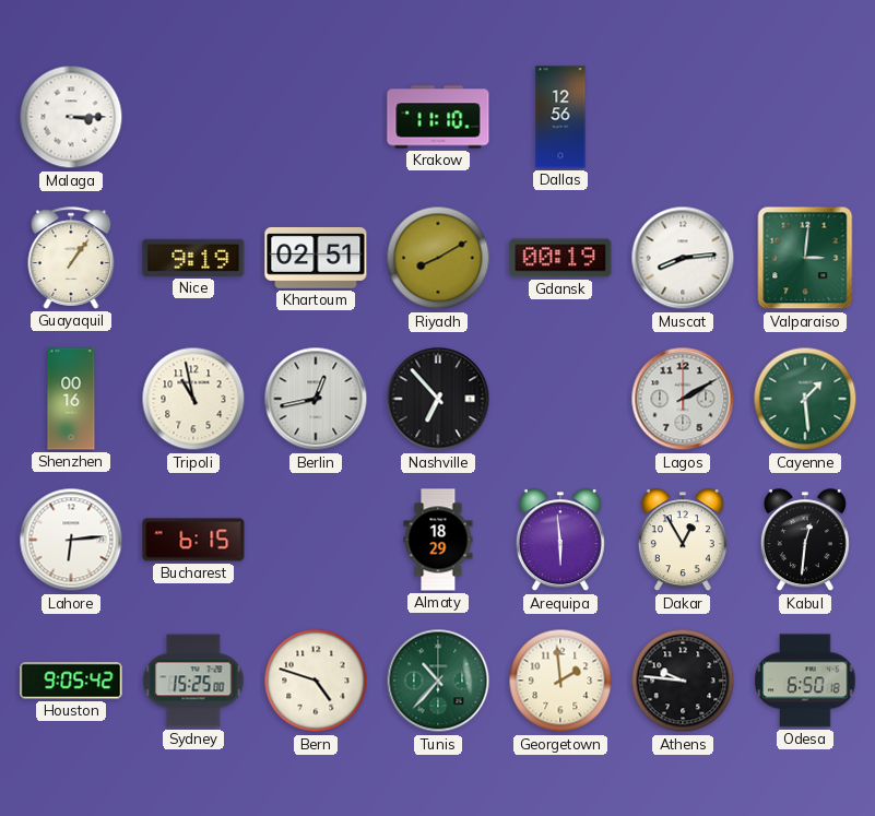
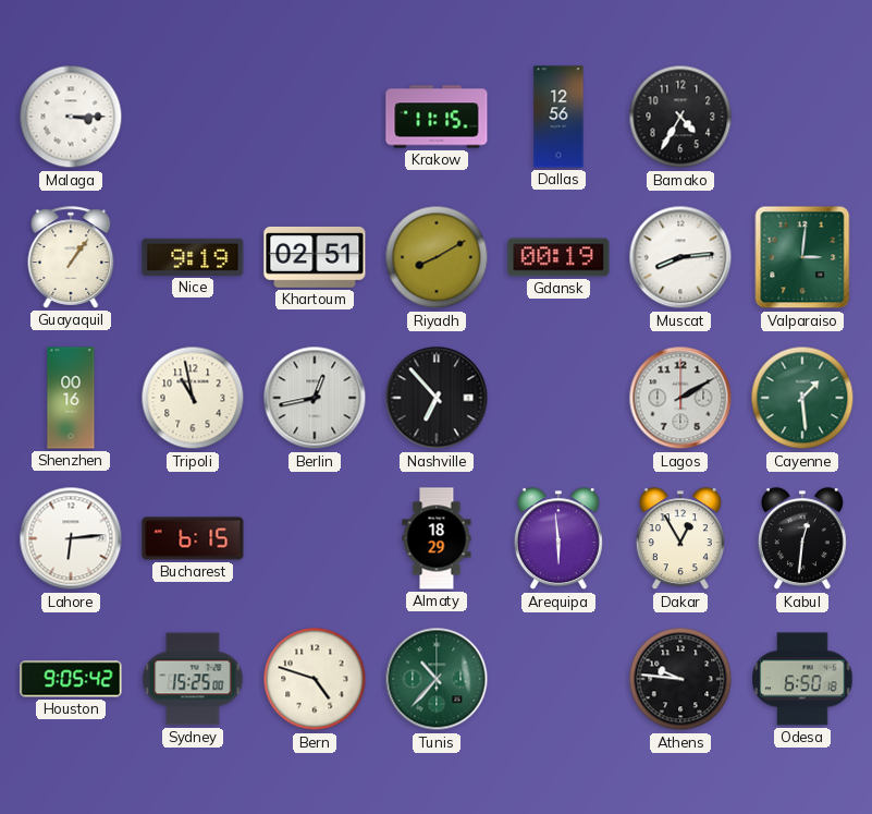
Krakow: 11:10 -> 11:15 (437, 117)
Bamako: none -> 4:35 (680, 117)
Georgetown: 1:59 -> none (560, 681)
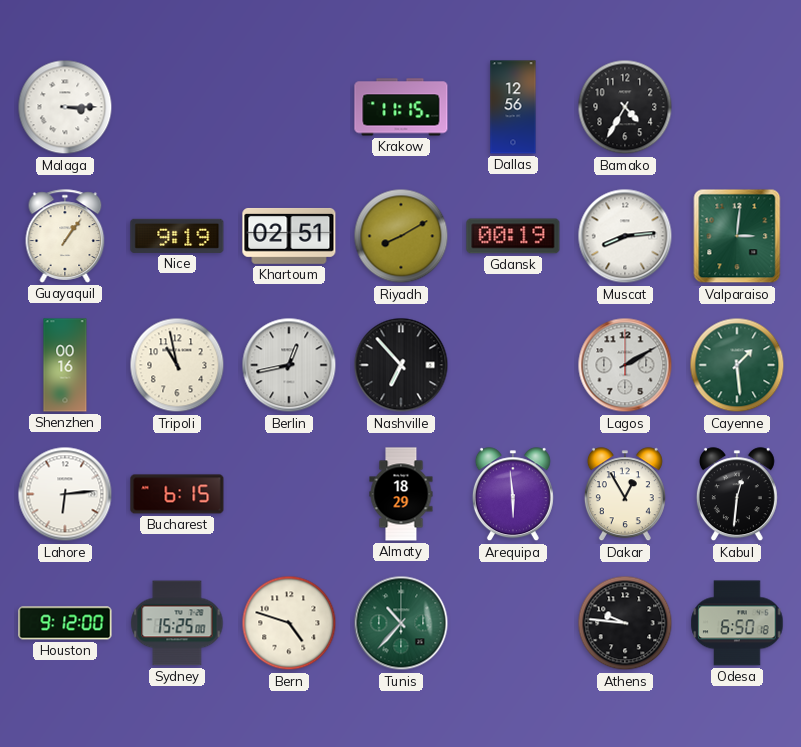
Houston: 9:05 -> 9:12 (65, 623)
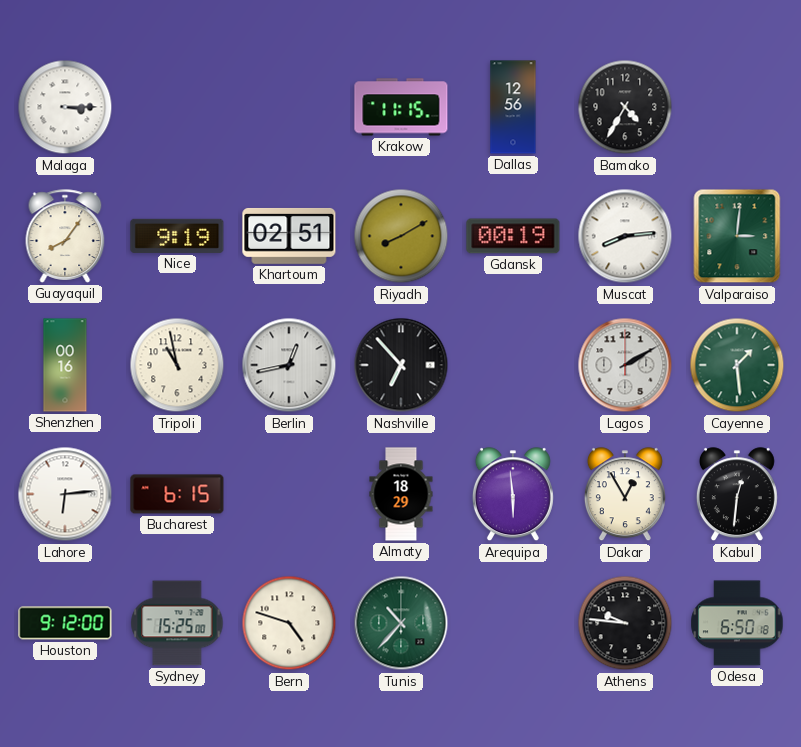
Guayaquil: 1:06 -> 8:06 (65, 236)
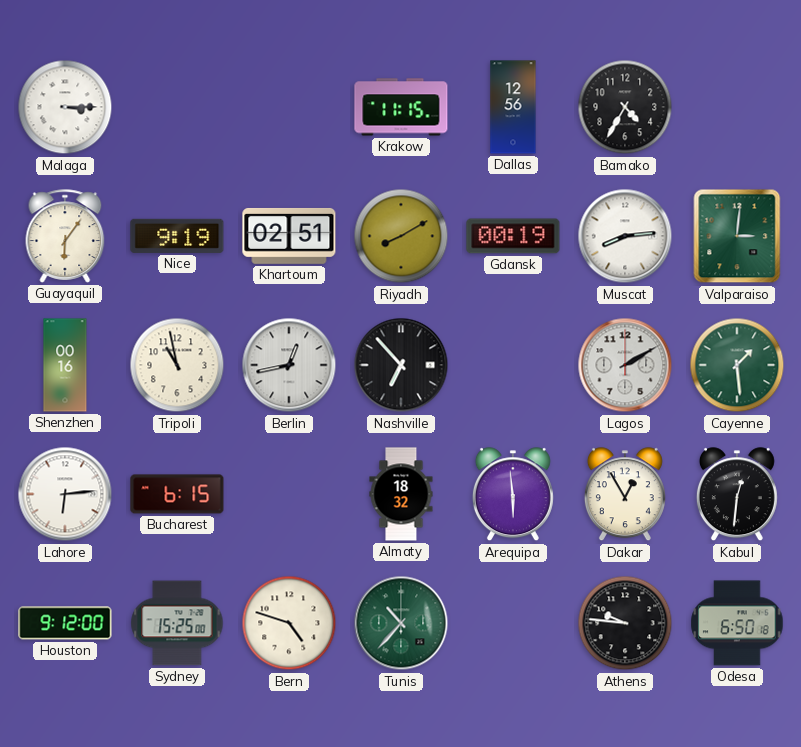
Guayaquil: 8:06 -> 6:06 (65, 236)
Almaty: 18:29 -> 18:32 (401, 494)
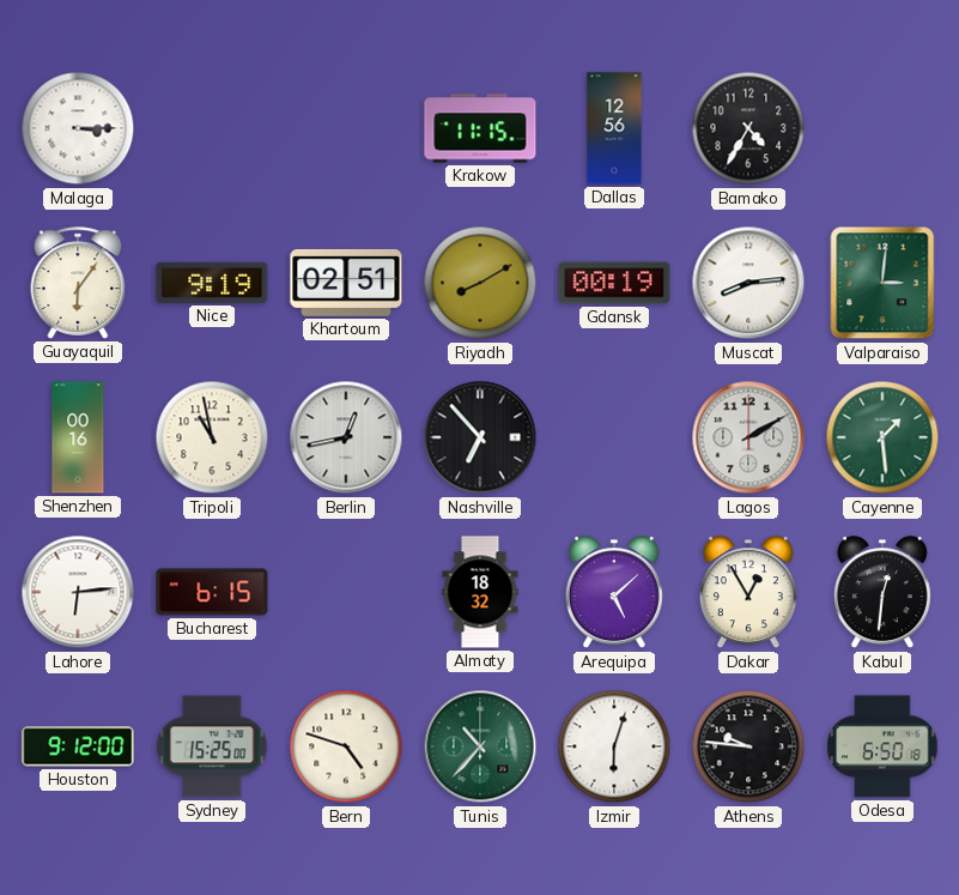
Arequipa: 5:59 -> 5:08 (614, 593)
Izmir: none -> 6:03 (614, 746)
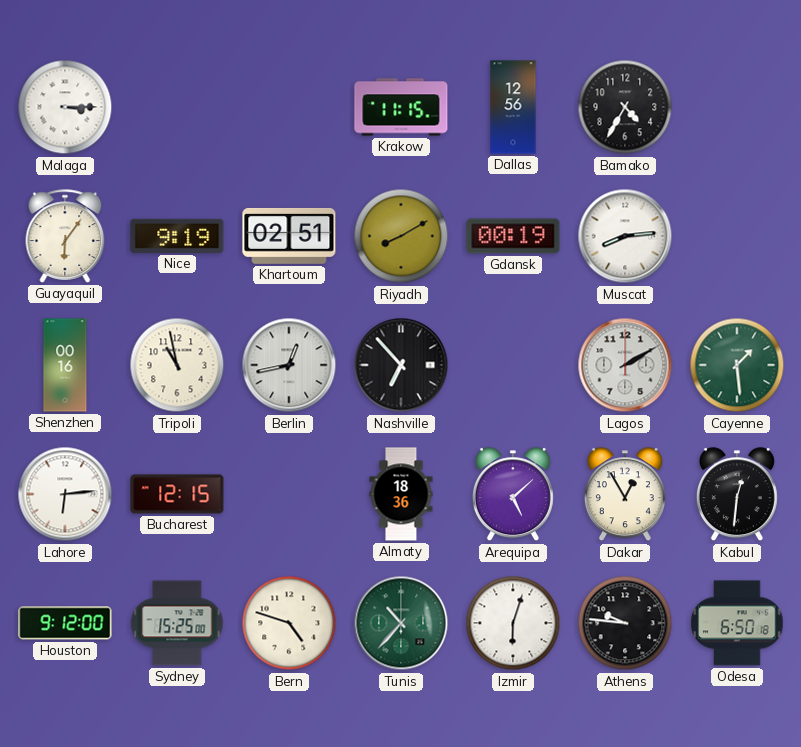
Valparaiso: 3:01 -> none (882, 283)
Bucharest: 6:15 -> 12:15 (177, 494)
Almaty: 18:32 -> 18:36 (401, 494)
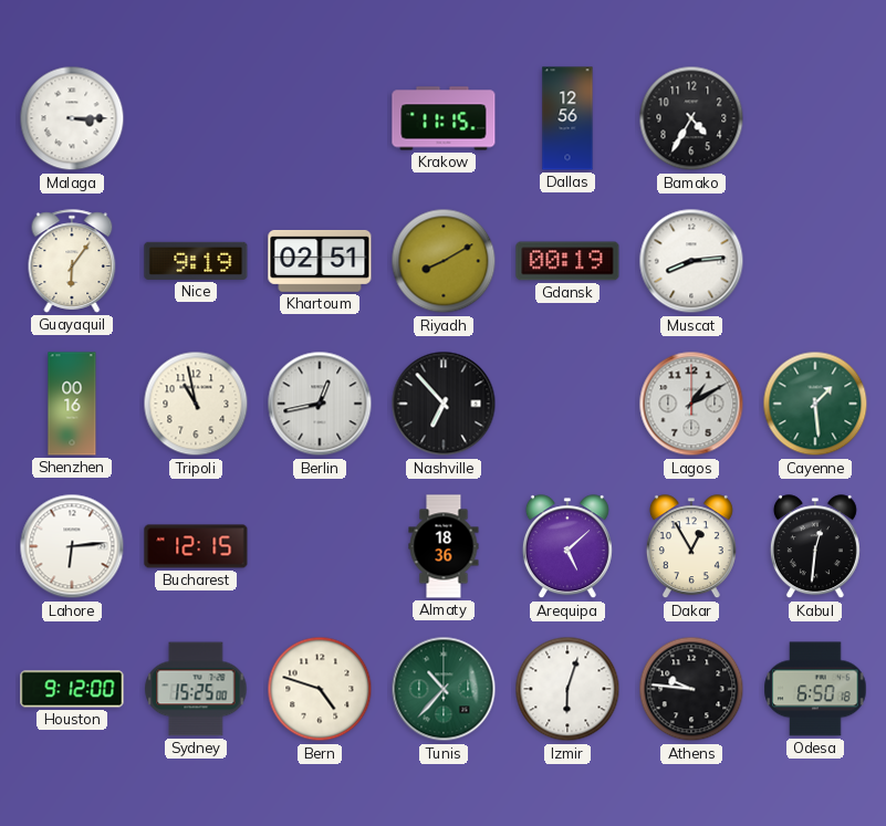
Lagos: 2:10 -> 1:10 (691, 404)
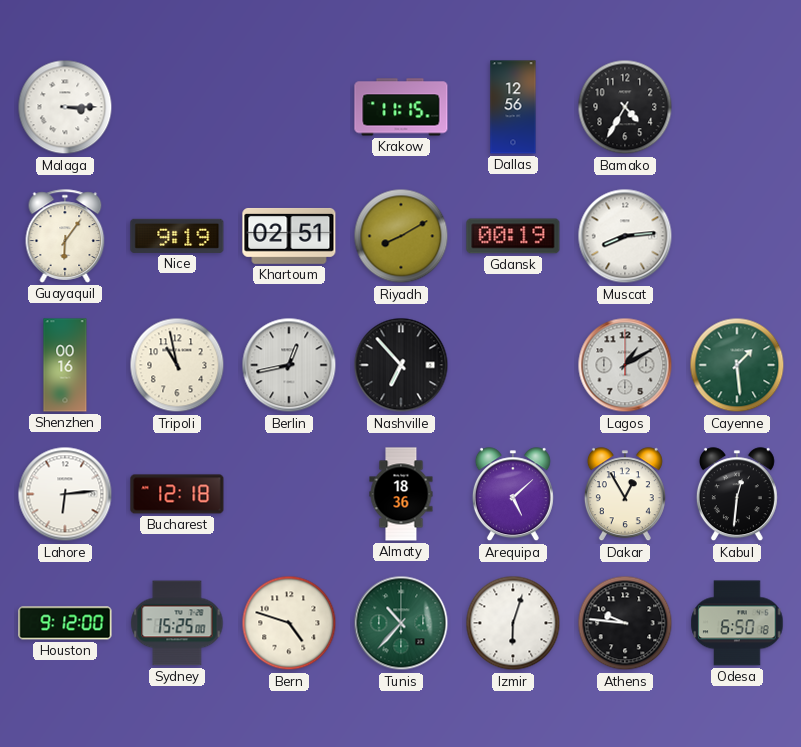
Bucharest: 12:15 -> 12:18 (177, 494)
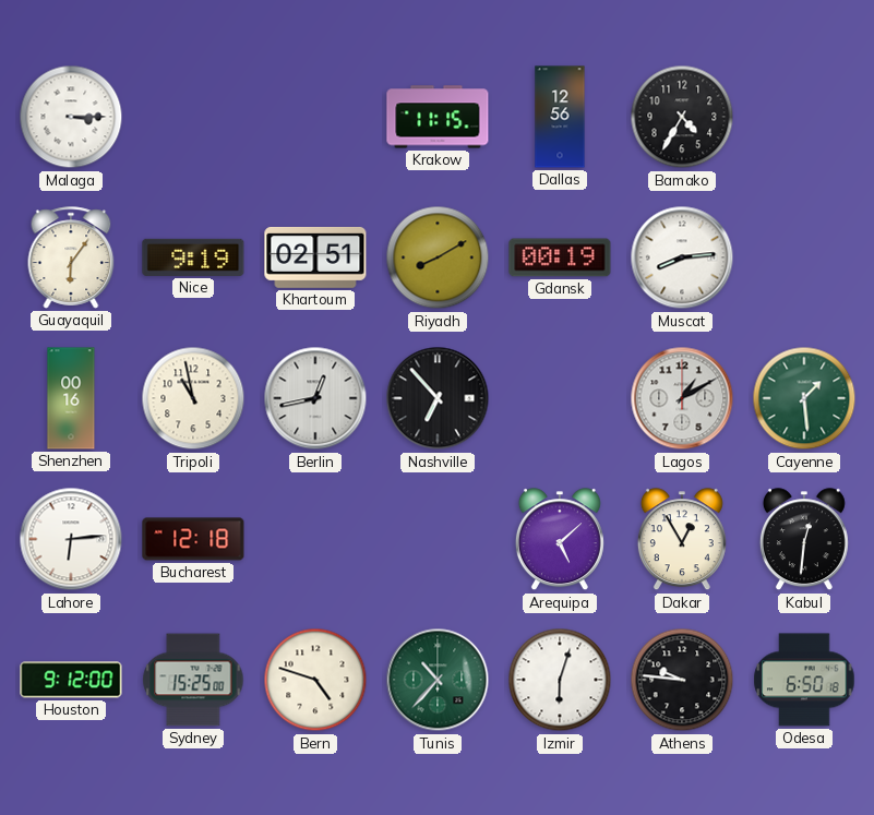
Almaty: 18:36 -> none (401, 494)
